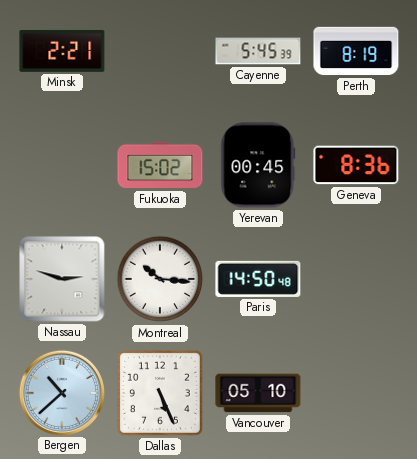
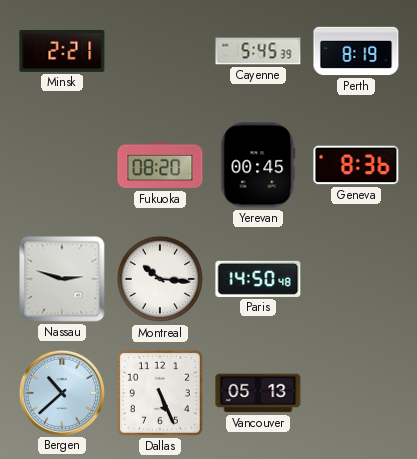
Fukuoka: 15:02 -> 08:20 (160, 165)
Vancouver: 05:10 -> 05:13 (258, 393)
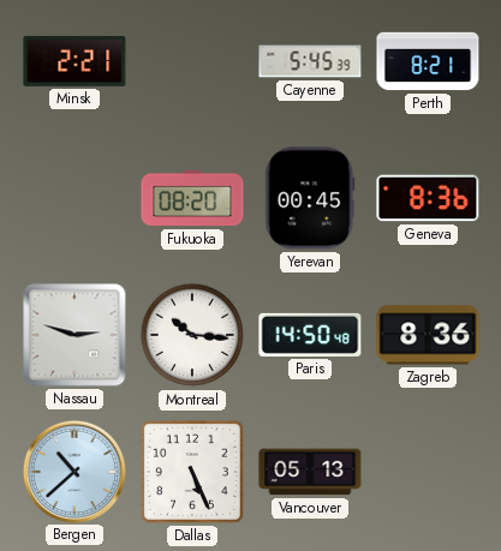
Perth: 8:19 -> 8:21 (428, 61)
Zagreb: none -> 8:36 (428, 335)
